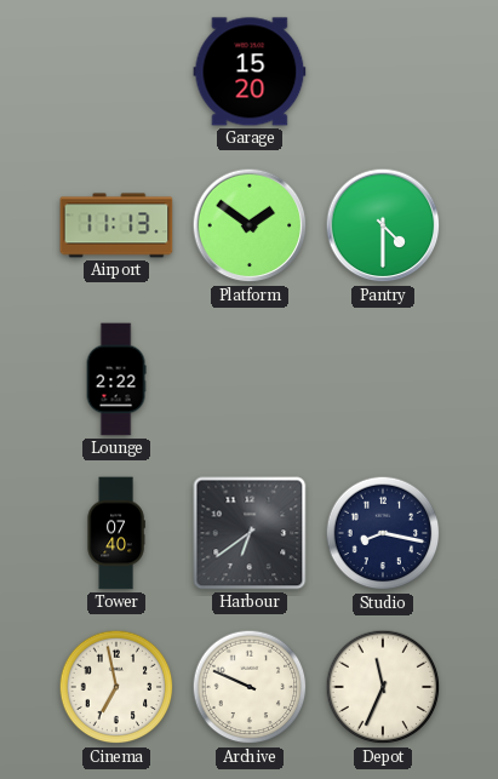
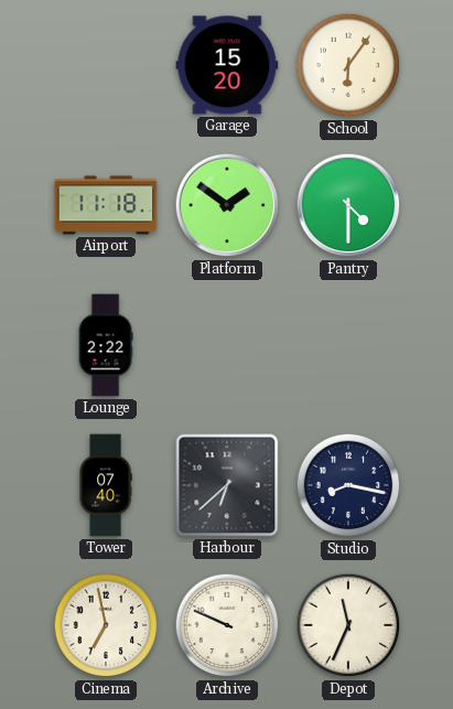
School: none -> 6:06 (348, 65)
Airport: 11:13 -> 11:18 (106, 205)
Harbour: 6:39 -> 6:38 (227, 485)
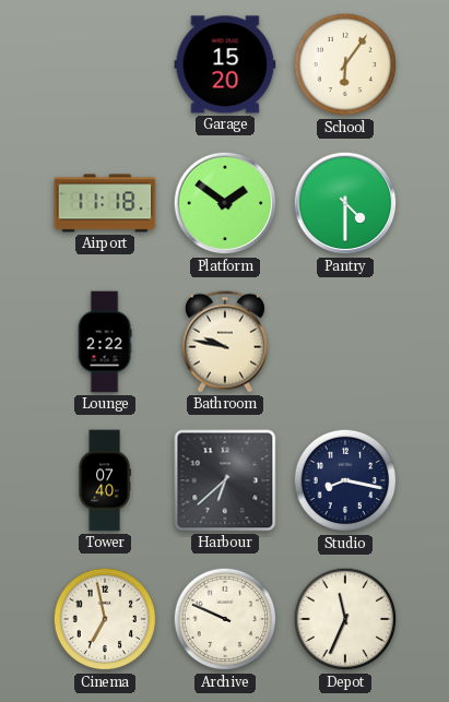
Bathroom: none -> 9:47 (225, 342)
